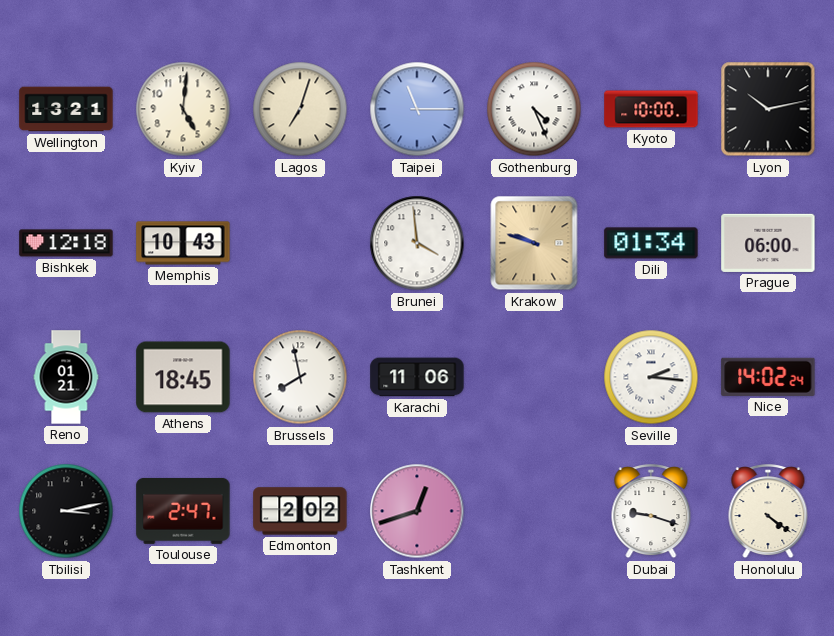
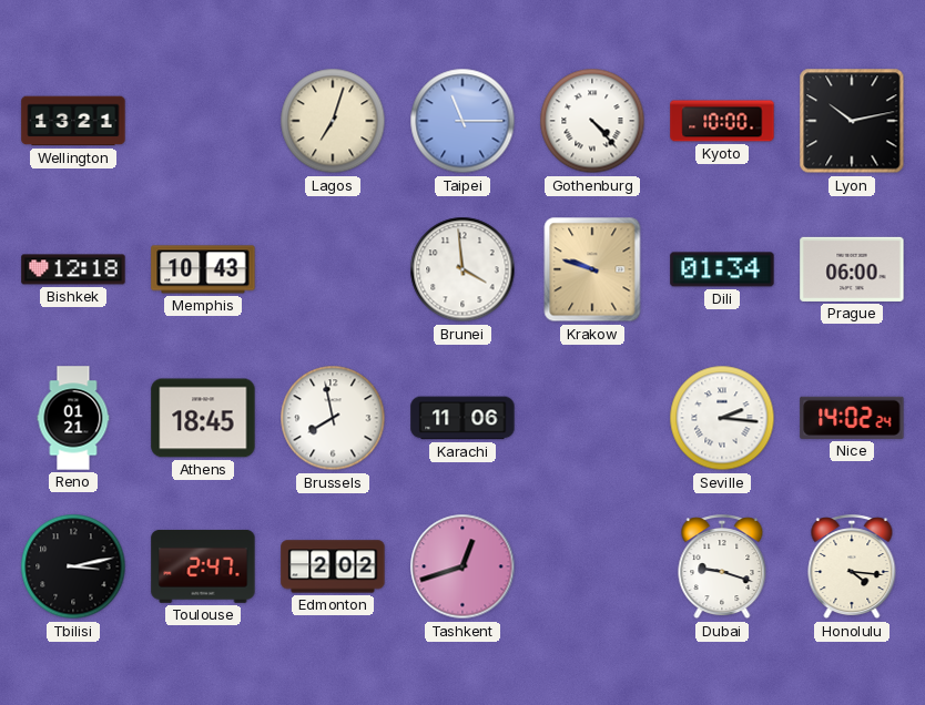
Kyiv: 5:01 -> none (183, 109)
Gothenburg: 4:26 -> 4:23 (592, 121)
Honolulu: 4:21 -> 4:16 (852, 568)
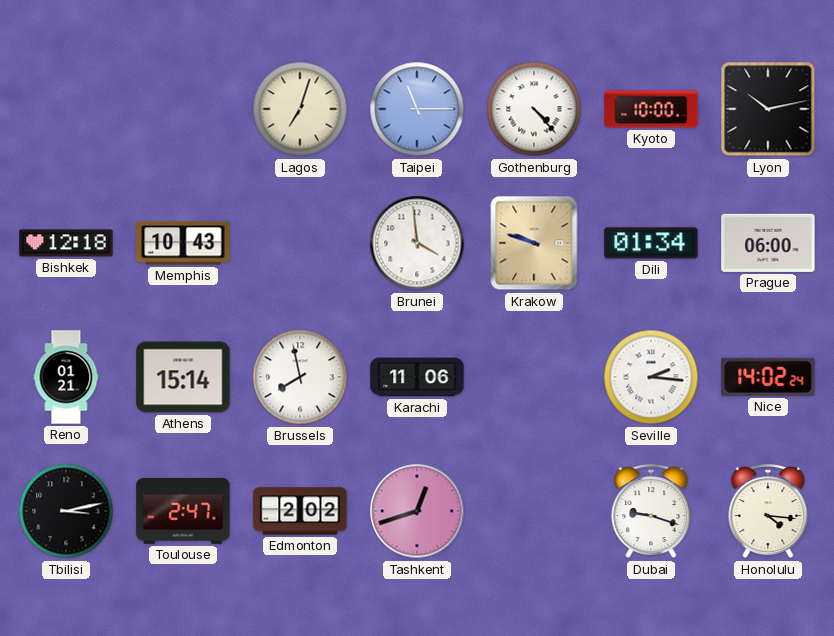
Wellington: 13:21 -> none (73, 121)
Athens: 18:45 -> 15:14 (183, 377)
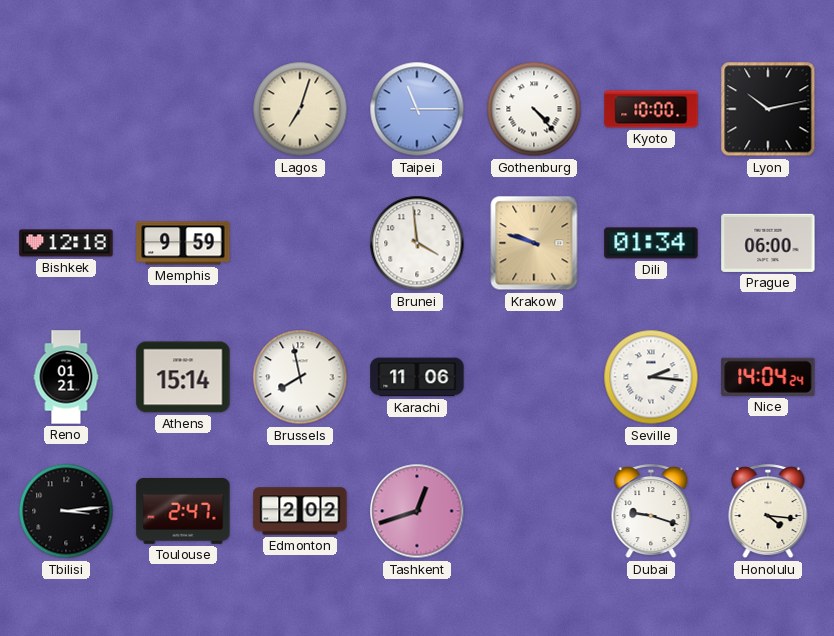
Memphis: 10:43 -> 9:59 (183, 243)
Nice: 14:02 -> 14:04 (768, 377)
Tbilisi: 3:13 -> 3:14 (66, 511)
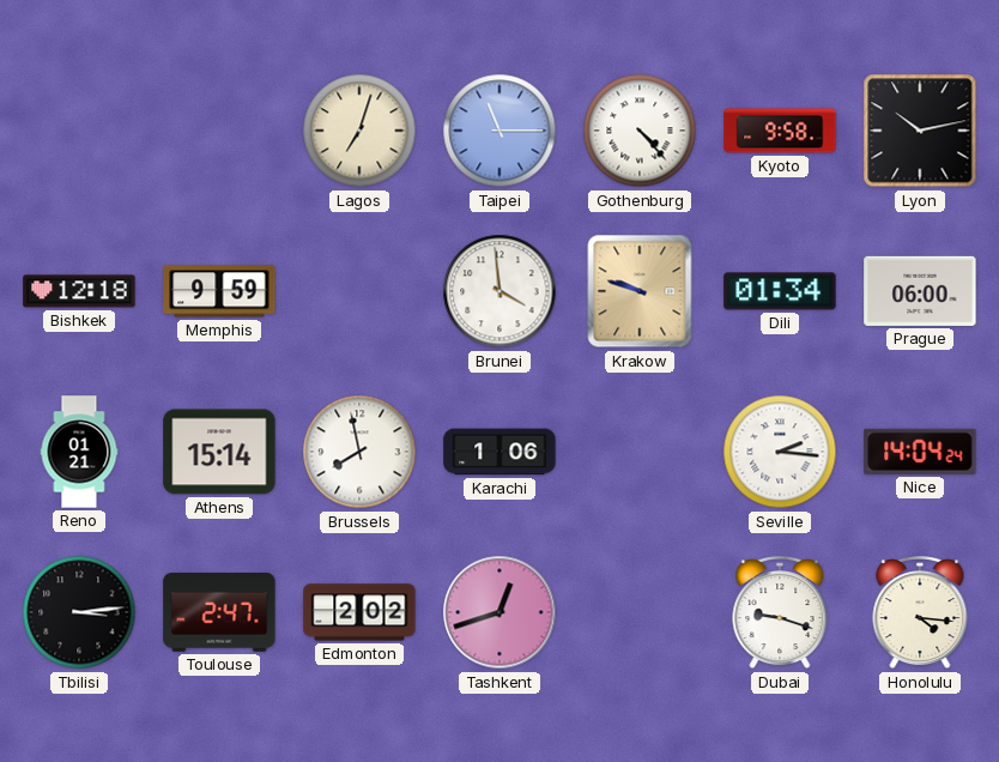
Kyoto: 10:00 -> 9:58 (780, 131)
Karachi: 11:06 -> 1:06 (500, 452)
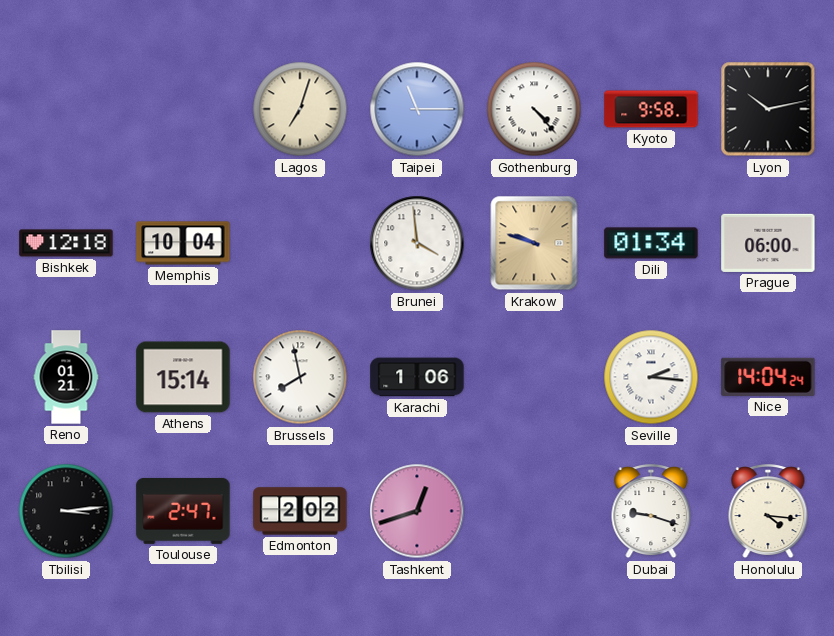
Memphis: 9:59 -> 10:04 (183, 243)
